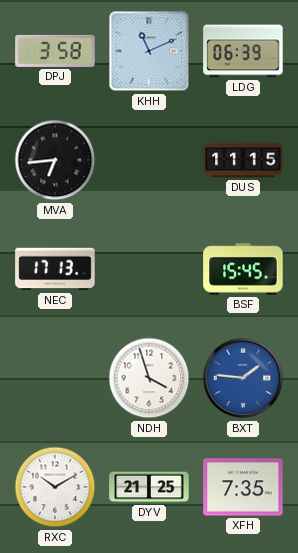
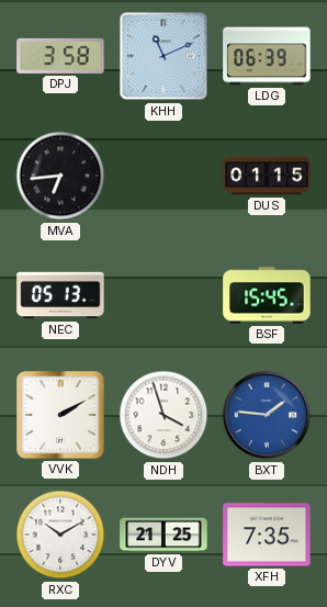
DUS: 11:15 -> 01:15 (267, 176)
NEC: 17:13 -> 05:13 (60, 295)
VVK: none -> 2:10 (60, 415)
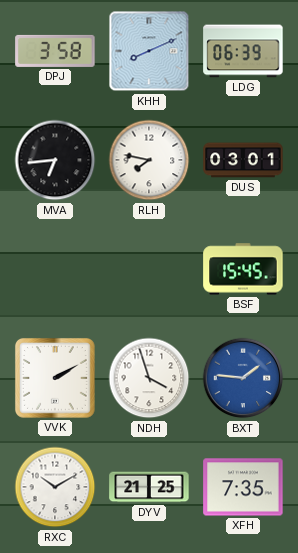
KHH: 11:11 -> 8:11 (149, 51)
RLH: none -> 7:47 (149, 160)
DUS: 01:15 -> 03:01 (243, 160)
NEC: 05:13 -> none (60, 295)
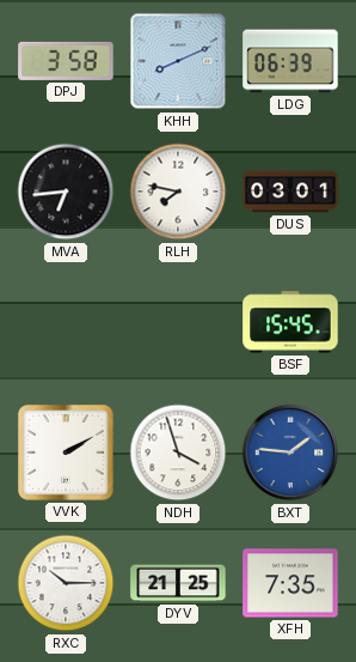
RXC: 10:10 -> 10:15 (66, 583)
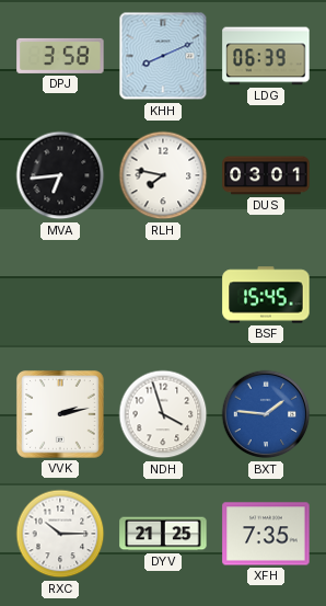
VVK: 2:10 -> 2:13 (60, 414)
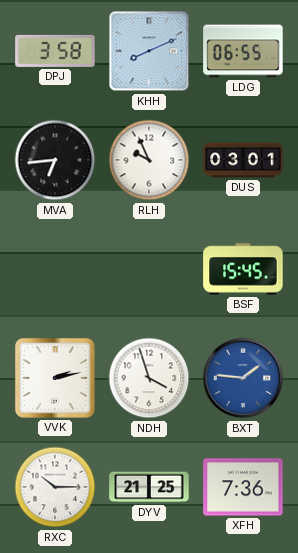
LDG: 06:39 -> 06:55 (243, 51)
RLH: 7:47 -> 9:56 (149, 160)
XFH: 7:35 -> 7:36 (243, 487)
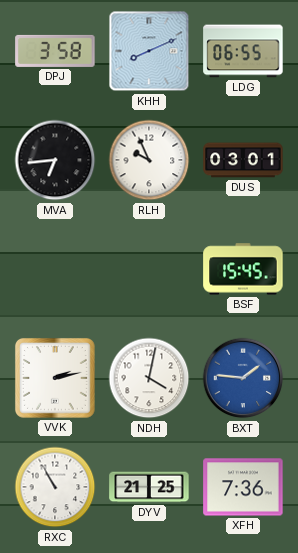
NDH: 3:57 -> 4:02 (149, 378)
RXC: 10:15 -> 10:55 (55, 487)
